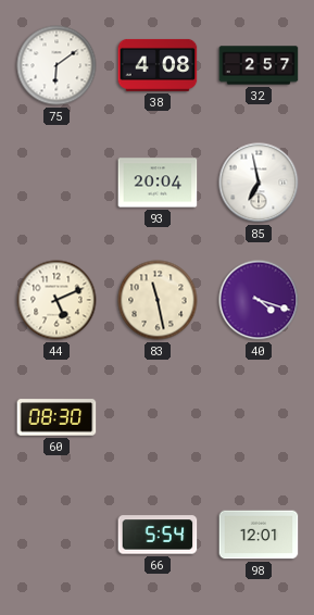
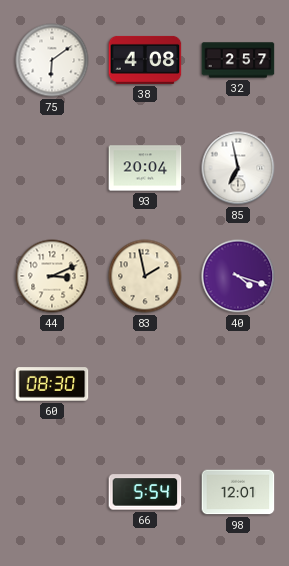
44: 5:11 -> 3:11 (52, 276)
83: 11:28 -> 1:58 (145, 276)
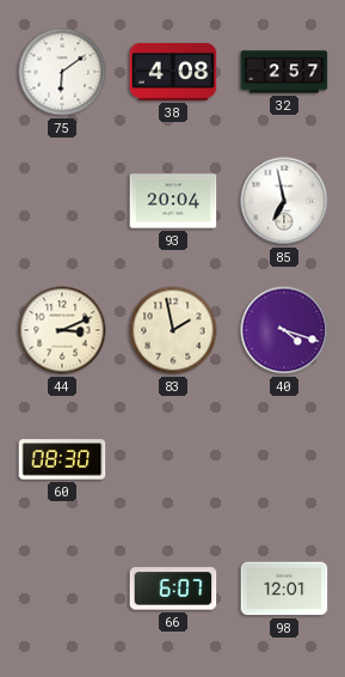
66: 5:54 -> 6:07 (173, 588)
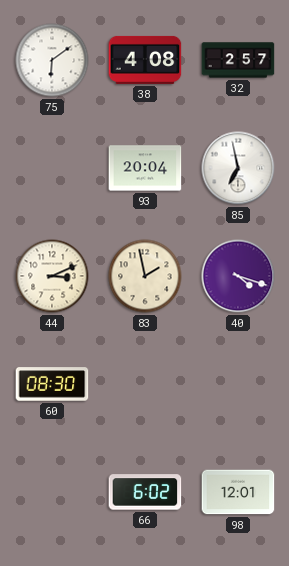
66: 6:07 -> 6:02 (145, 492)
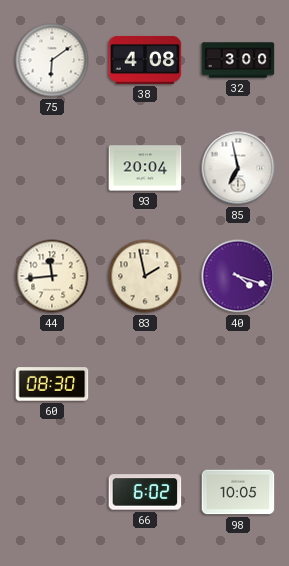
32: 2:57 -> 3:00 (238, 60)
44: 3:11 -> 11:44 (52, 276)
98: 12:01 -> 10:05 (238, 492)
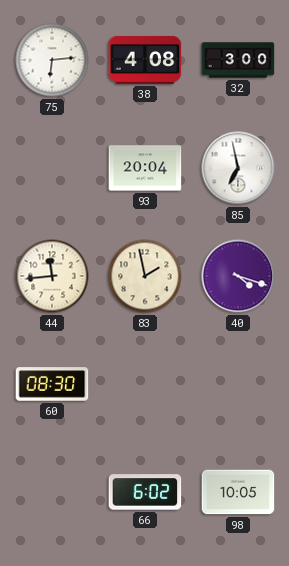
75: 6:09 -> 6:14 (52, 60)
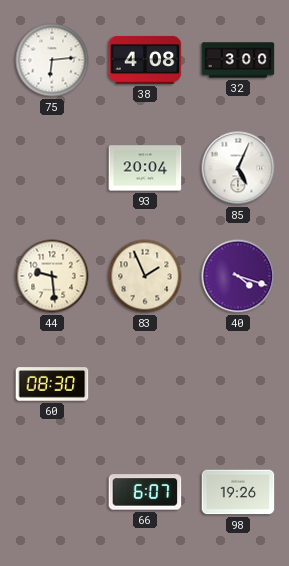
85: 6:58 -> 5:04 (238, 168)
44: 11:44 -> 9:29 (52, 276)
83: 1:58 -> 1:56 (145, 276)
66: 6:02 -> 6:07 (145, 492)
98: 10:05 -> 19:26 (238, 492)
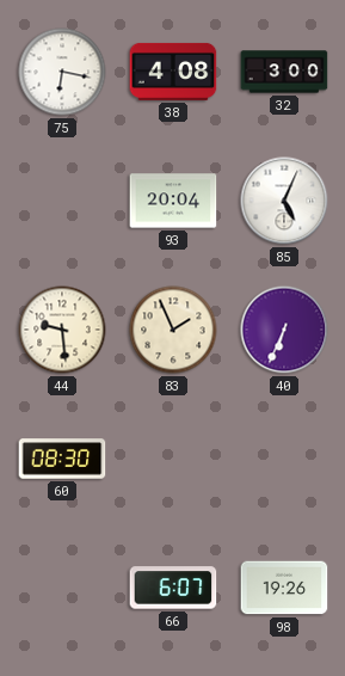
75: 6:14 -> 6:17 (62, 72)
40: 4:18 -> 6:34 (284, 330)
